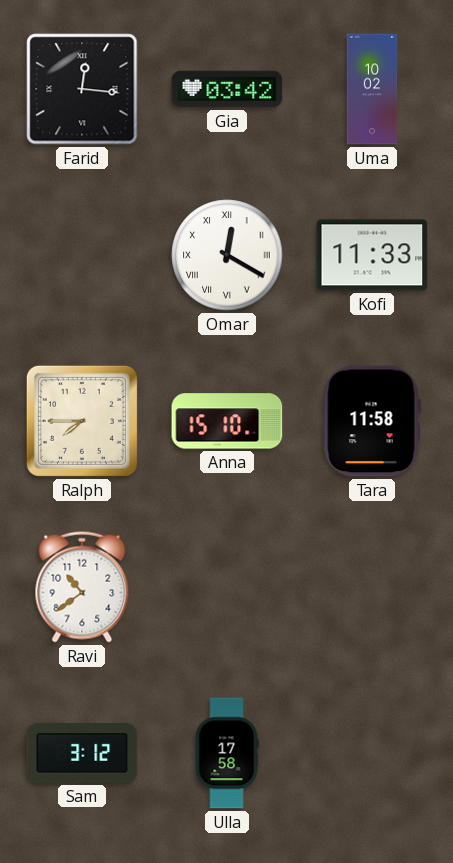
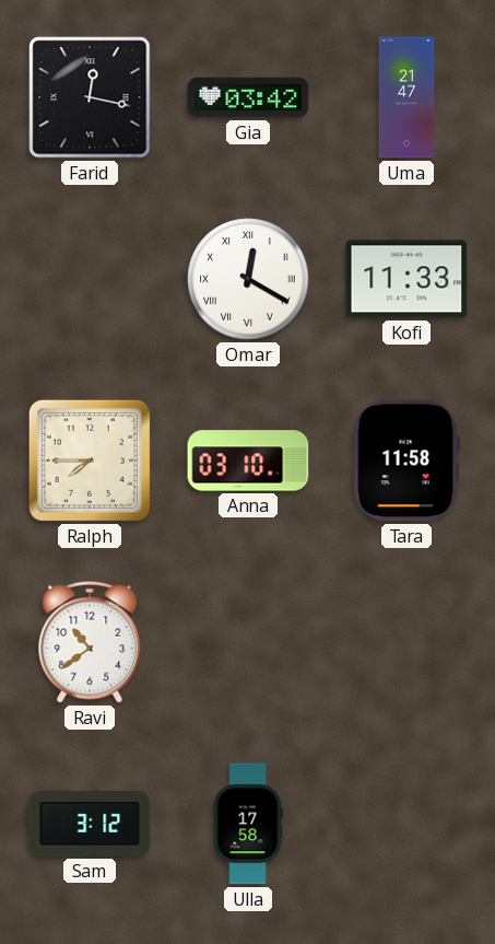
Farid: 12:16 -> 12:17 (90, 97)
Uma: 10:02 -> 21:47 (406, 97)
Anna: 15:10 -> 03:10 (248, 461)
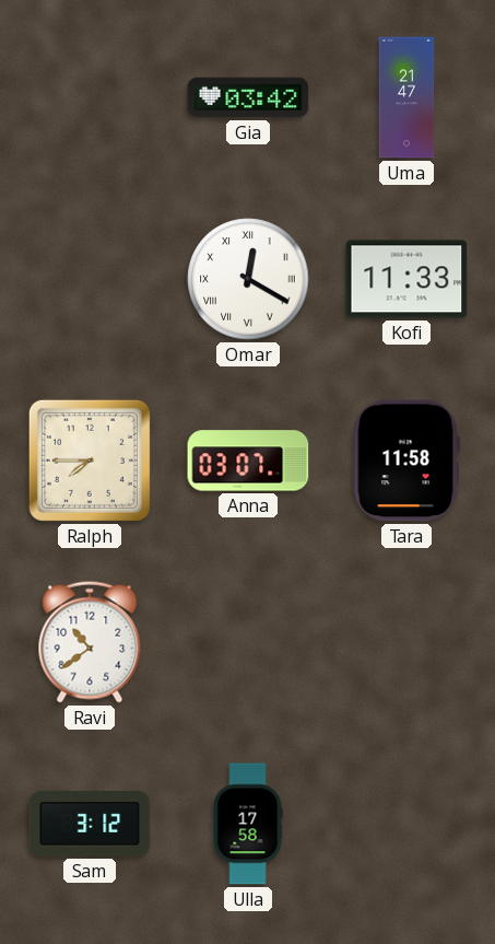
Farid: 12:17 -> none (90, 97)
Anna: 03:10 -> 03:07 (248, 461)
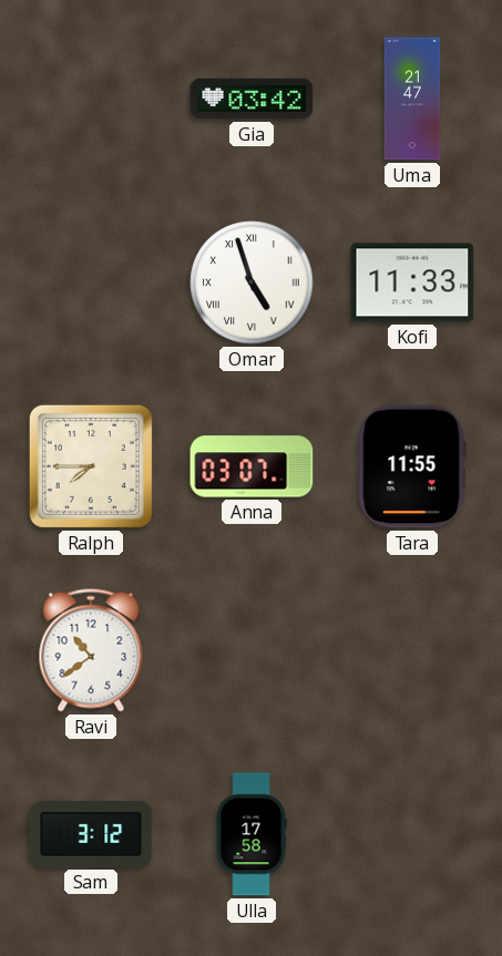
Omar: 12:20 -> 4:57 (252, 282)
Tara: 11:58 -> 11:55 (412, 466)
